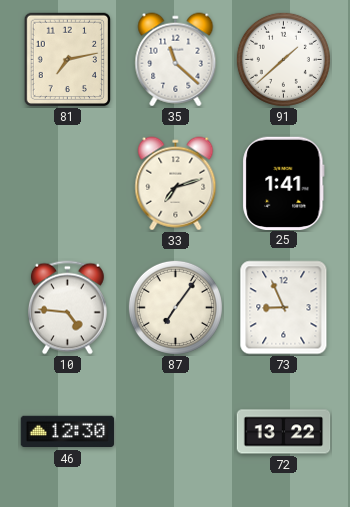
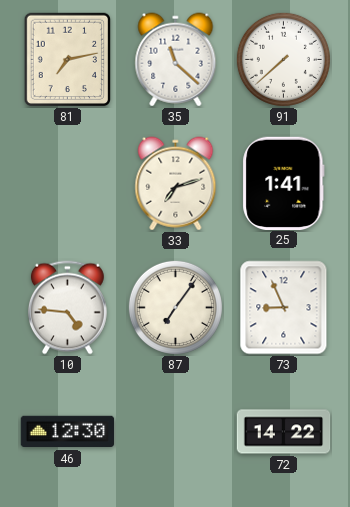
91: 1:38 -> 7:38 (283, 59)
72: 13:22 -> 14:22 (284, 432)
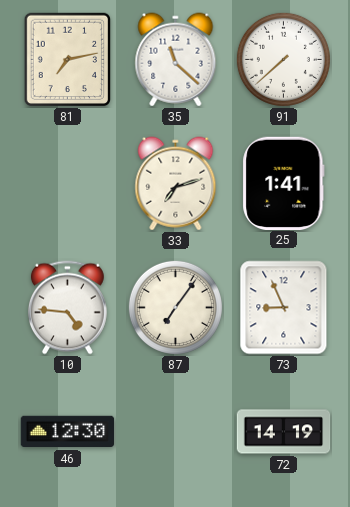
72: 14:22 -> 14:19 (284, 432)
